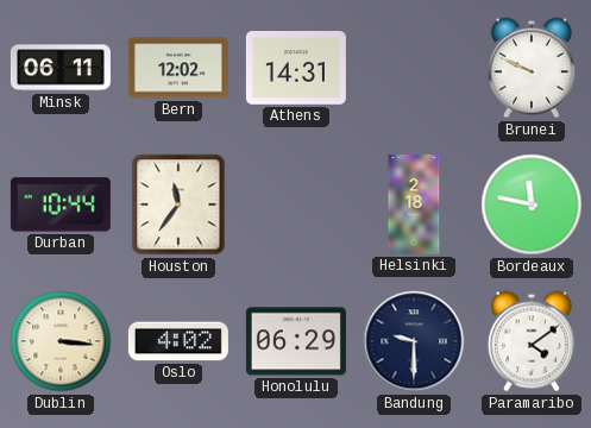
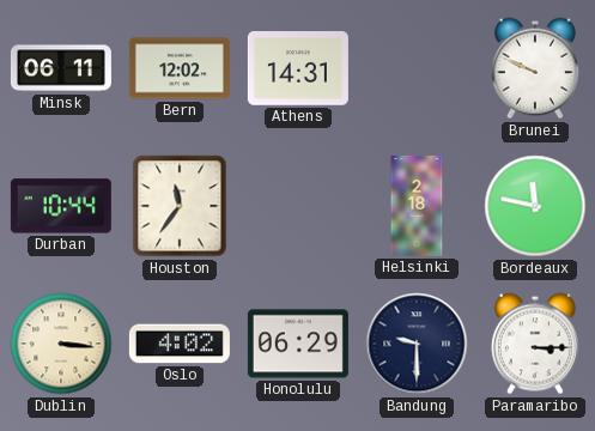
Paramaribo: 4:09 -> 3:15 (535, 344)
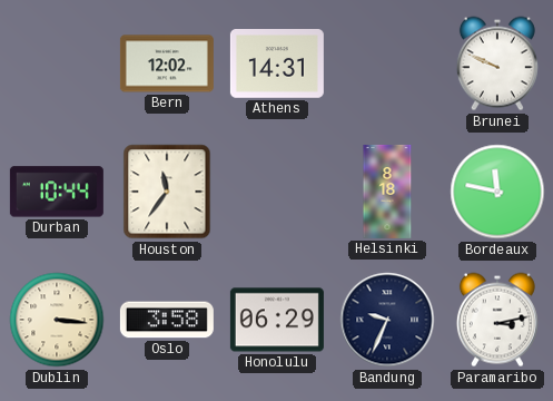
Minsk: 06:11 -> none (61, 68)
Helsinki: 2:18 -> 8:18 (387, 192)
Oslo: 4:02 -> 3:58 (167, 320)
Bandung: 9:30 -> 9:34 (387, 320)
Paramaribo: 3:15 -> 3:13 (497, 320)
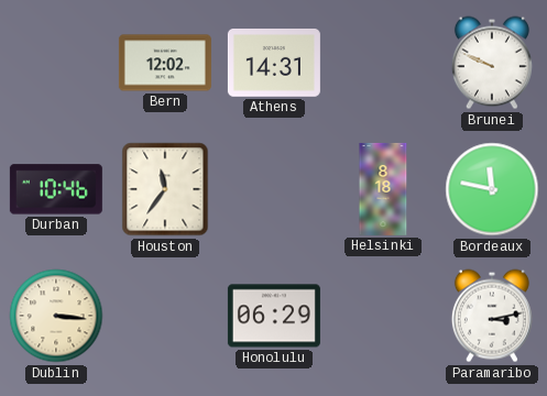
Durban: 10:44 -> 10:46 (56, 189)
Oslo: 3:58 -> none (167, 320)
Bandung: 9:34 -> none (387, 320)
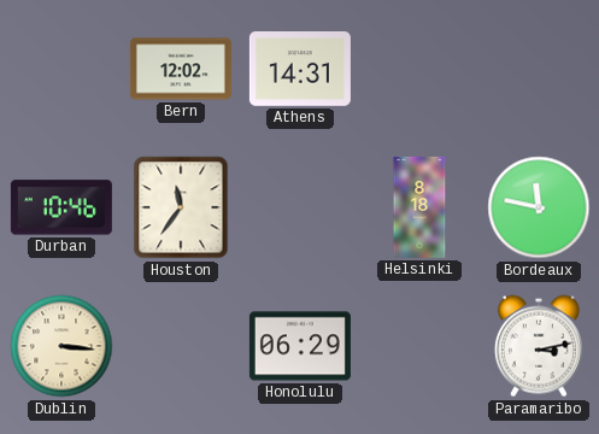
Brunei: 9:49 -> none (492, 63)
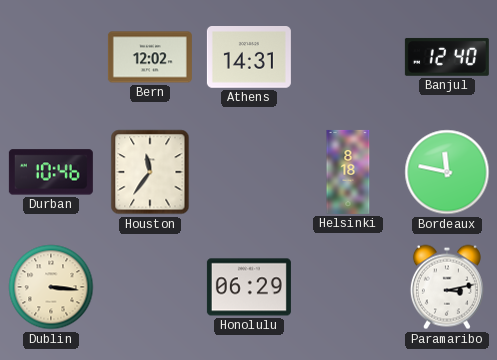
Banjul: none -> 12:40 (447, 57)
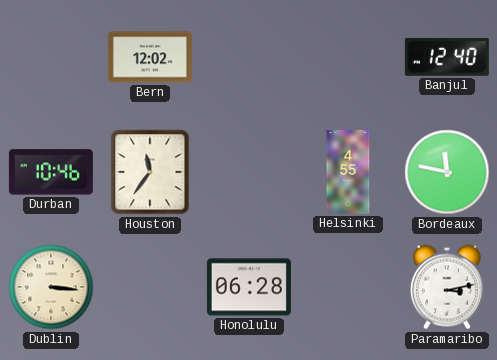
Athens: 14:31 -> none (249, 58)
Helsinki: 8:18 -> 4:55 (348, 172)
Honolulu: 06:29 -> 06:28 (249, 287)
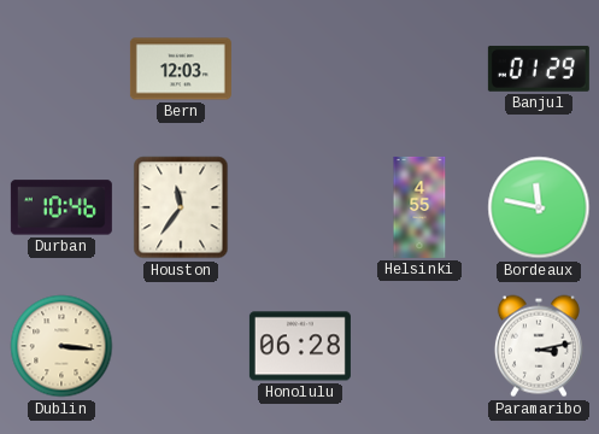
Bern: 12:02 -> 12:03 (181, 69)
Banjul: 12:40 -> 01:29 (539, 69)
